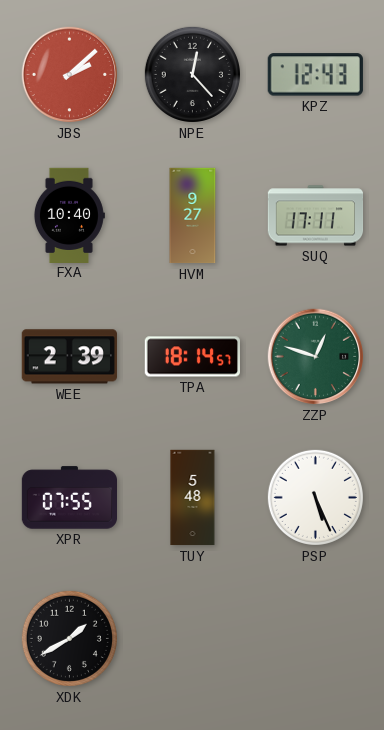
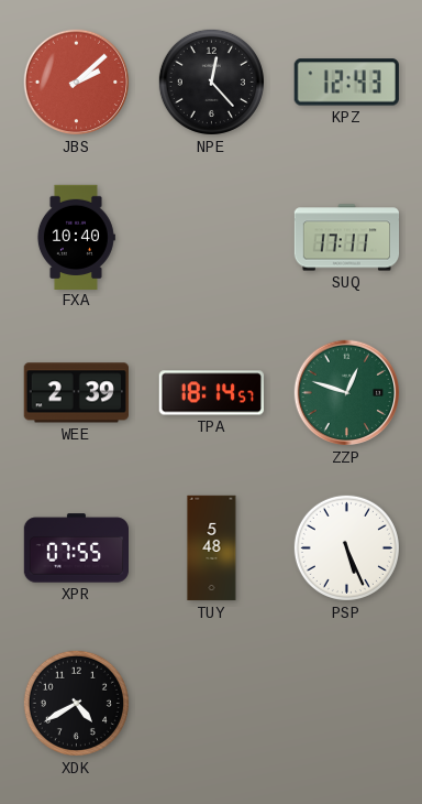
HVM: 9:27 -> none (193, 216)
XDK: 1:40 -> 4:40 (76, 703)
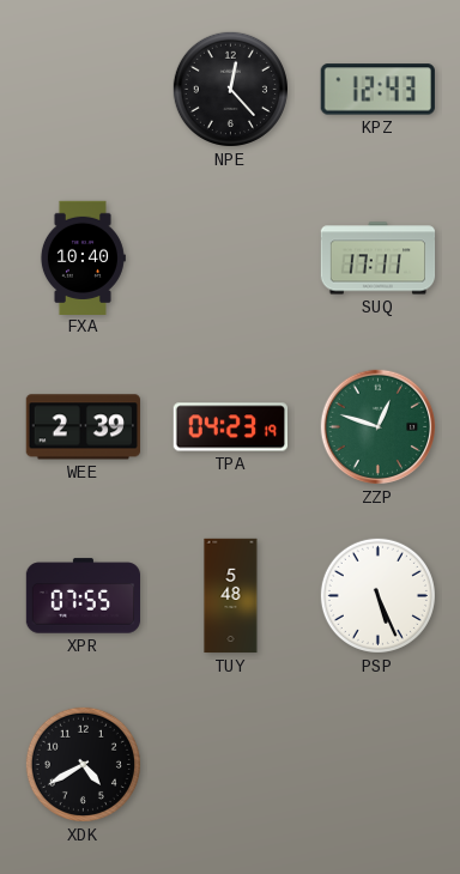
JBS: 2:08 -> none (77, 83)
TPA: 18:14 -> 04:23 (230, 427)
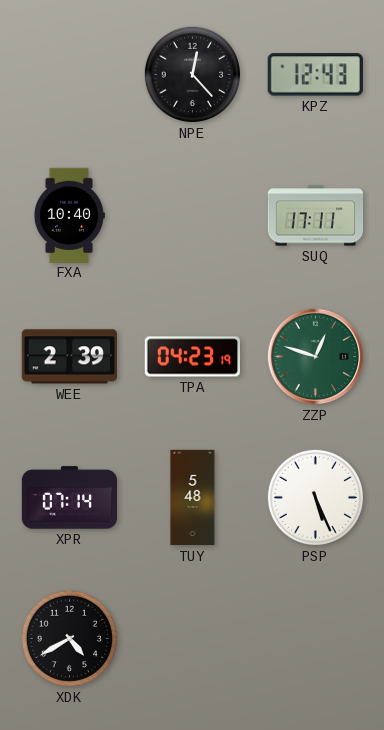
XPR: 07:55 -> 07:14 (70, 498)
